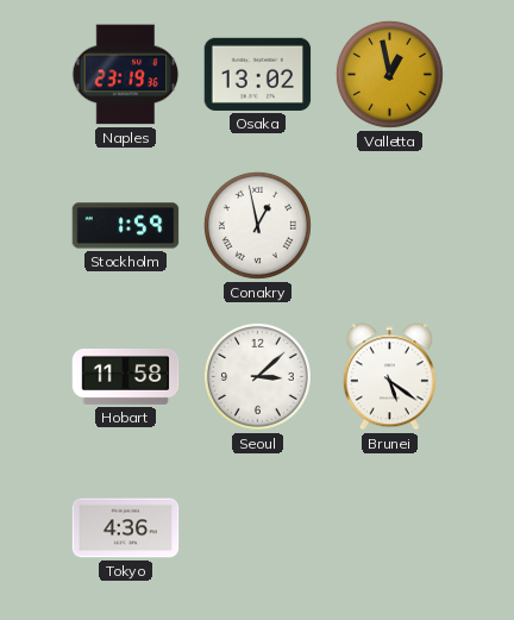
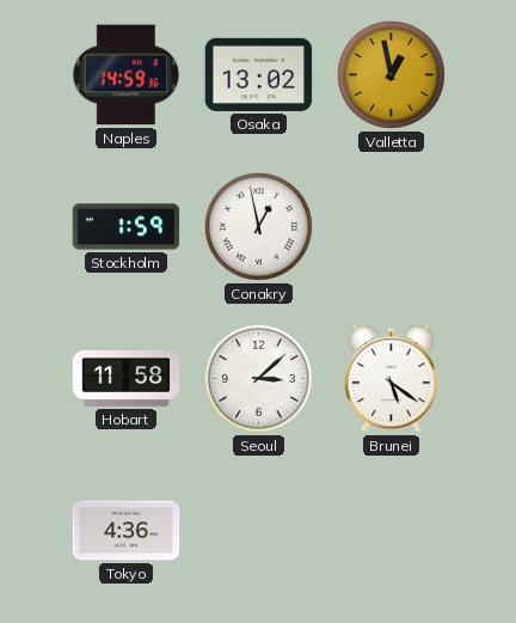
Naples: 23:19 -> 14:59 (127, 75)
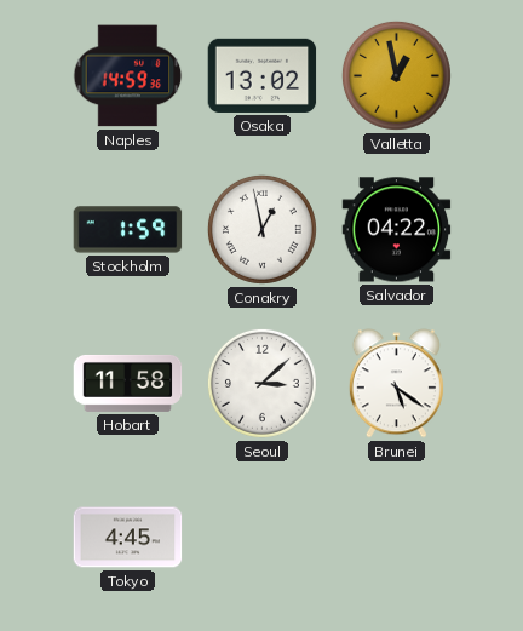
Salvador: none -> 04:22 (397, 230)
Tokyo: 4:36 -> 4:45 (128, 538)
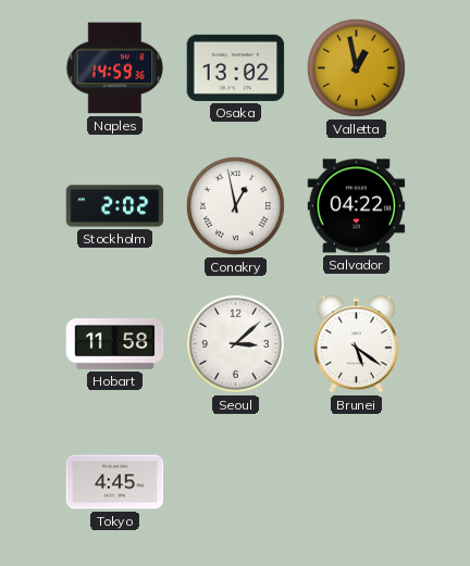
Stockholm: 1:59 -> 2:02 (115, 206)
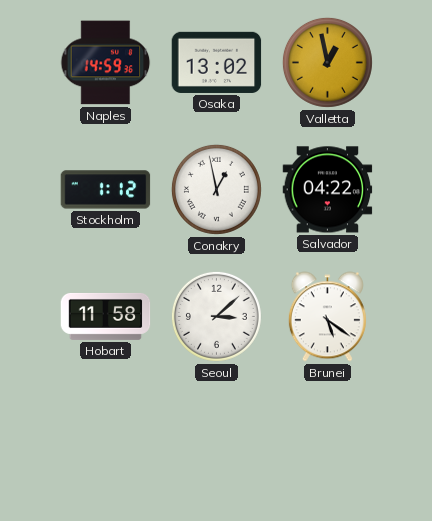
Stockholm: 2:02 -> 1:12 (106, 190)
Tokyo: 4:45 -> none (115, 482)
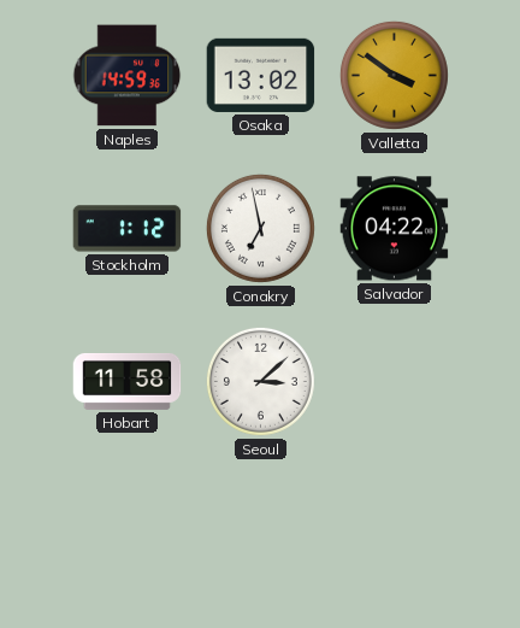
Valletta: 12:58 -> 3:51 (394, 75)
Conakry: 12:58 -> 6:58 (260, 228)
Brunei: 5:21 -> none (327, 317)
